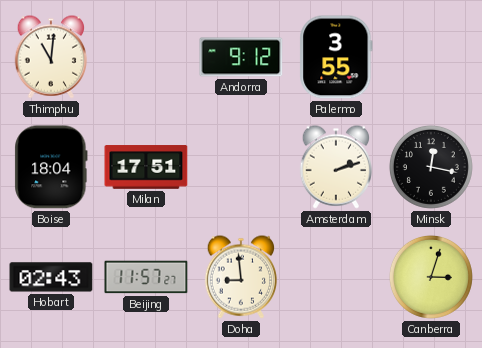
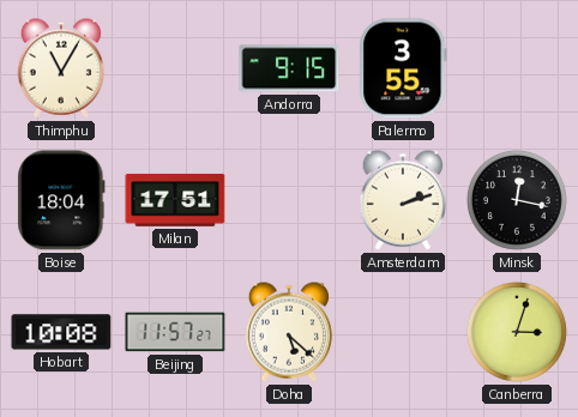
Thimphu: 11:01 -> 11:05 (61, 68)
Andorra: 9:12 -> 9:15 (289, 68)
Hobart: 02:43 -> 10:08 (61, 332)
Doha: 8:59 -> 5:22 (289, 332)
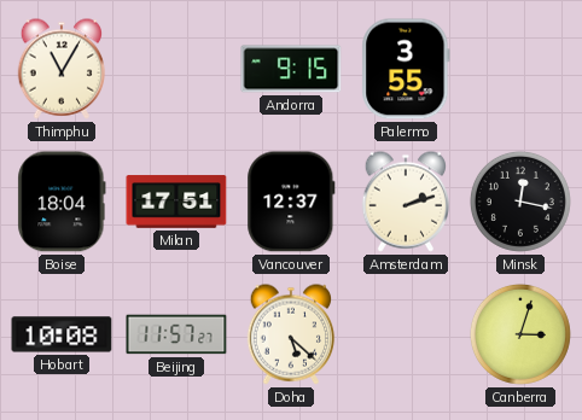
Vancouver: none -> 12:37 (291, 202)
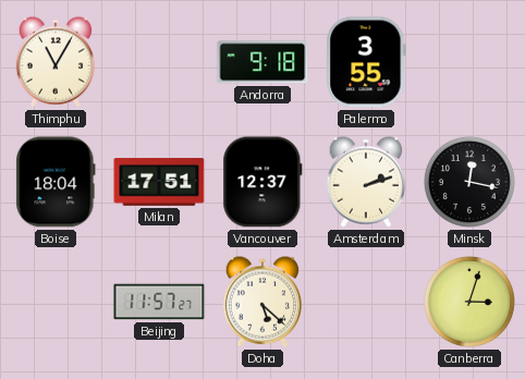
Andorra: 9:15 -> 9:18 (262, 62)
Hobart: 10:08 -> none (62, 334)
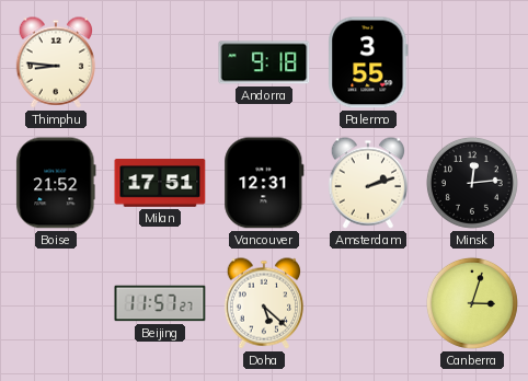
Thimphu: 11:05 -> 8:46 (56, 62)
Boise: 18:04 -> 21:52 (56, 183)
Vancouver: 12:37 -> 12:31 (264, 183)
Minsk: 12:17 -> 12:14 (472, 183)
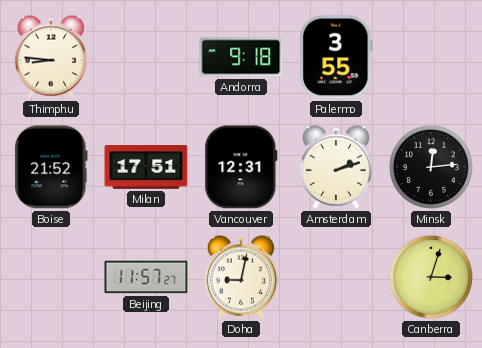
Doha: 5:22 -> 9:02 (241, 277)
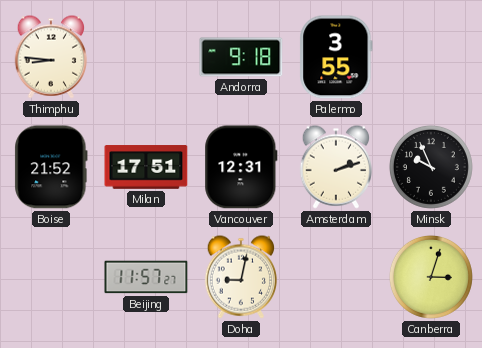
Minsk: 12:14 -> 9:56 (431, 167)
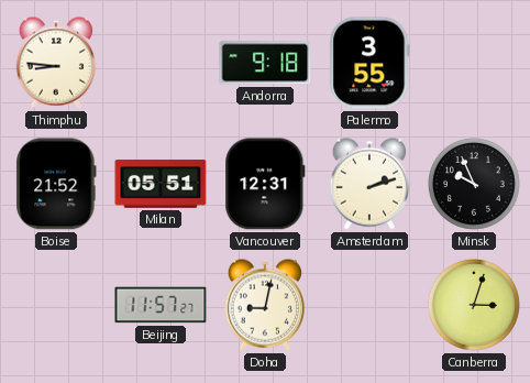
Milan: 17:51 -> 05:51 (161, 184)
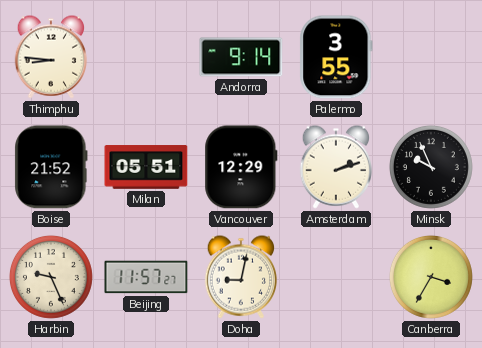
Andorra: 9:18 -> 9:14 (241, 57)
Vancouver: 12:31 -> 12:29 (241, 167)
Harbin: none -> 9:26 (51, 277)
Canberra: 3:03 -> 3:35 (431, 277)
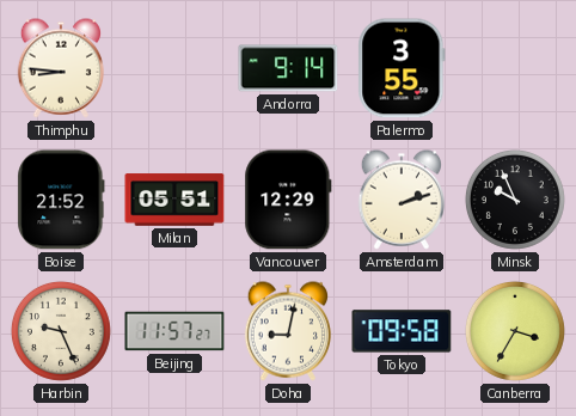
Tokyo: none -> 09:58 (402, 331)
